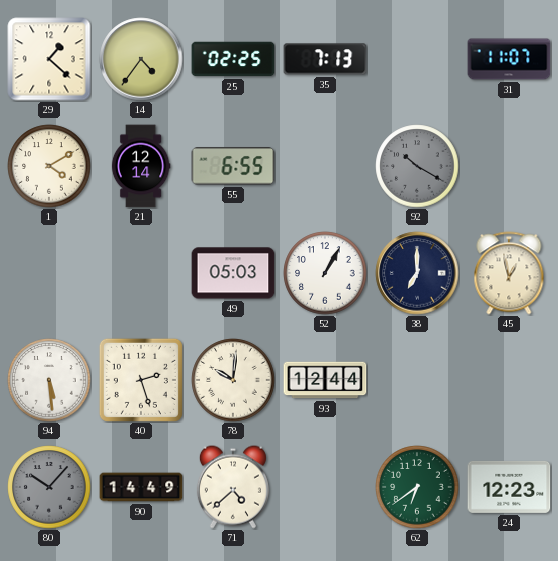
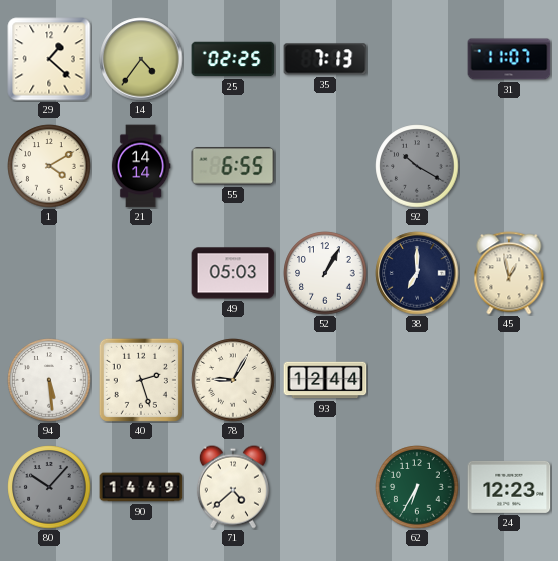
21: 12:14 -> 14:14 (141, 166)
78: 10:01 -> 9:05 (233, 380)
62: 6:39 -> 6:35 (417, 487)
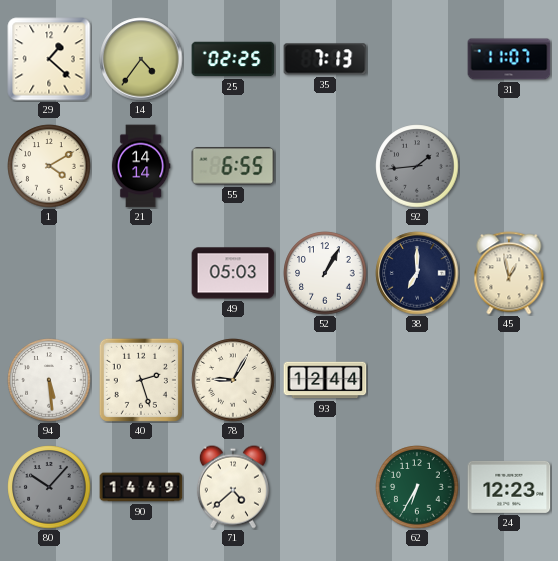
92: 10:20 -> 1:44 (417, 166)
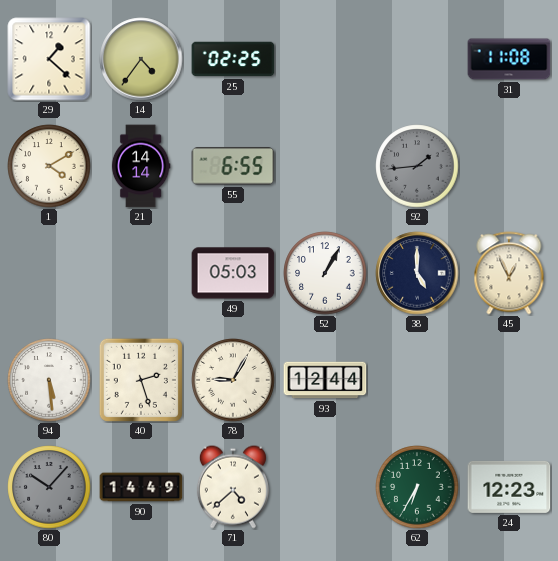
35: 7:13 -> none (325, 59)
31: 11:07 -> 11:08 (509, 59)
38: 7:00 -> 5:00 (417, 273)
45: 12:58 -> 12:56 (509, 273)
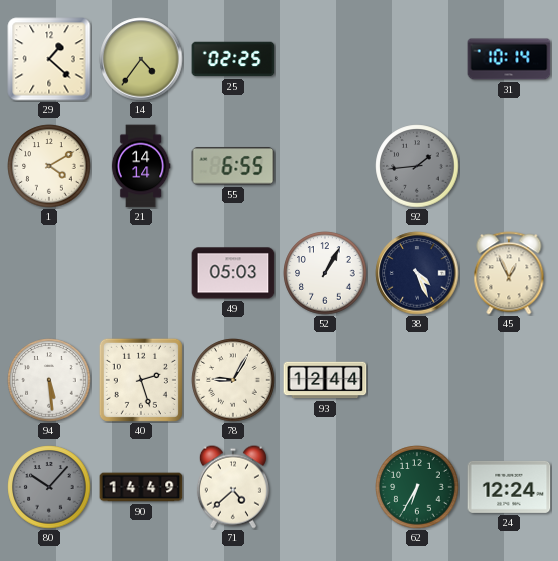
31: 11:08 -> 10:14 (509, 59)
38: 5:00 -> 4:26 (417, 273)
24: 12:23 -> 12:24 (509, 487)
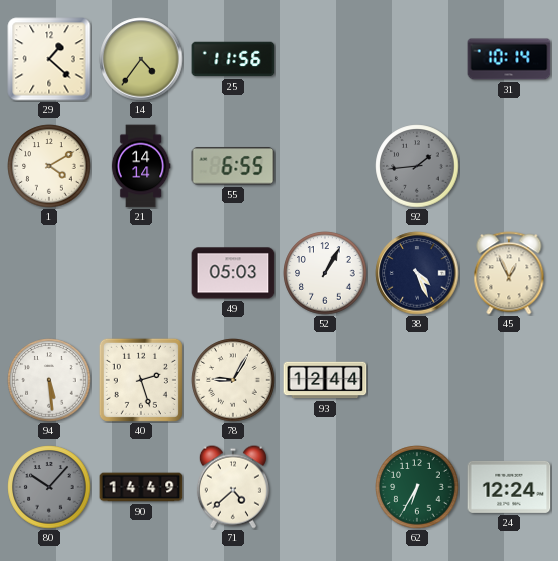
25: 02:25 -> 11:56 (233, 59)
